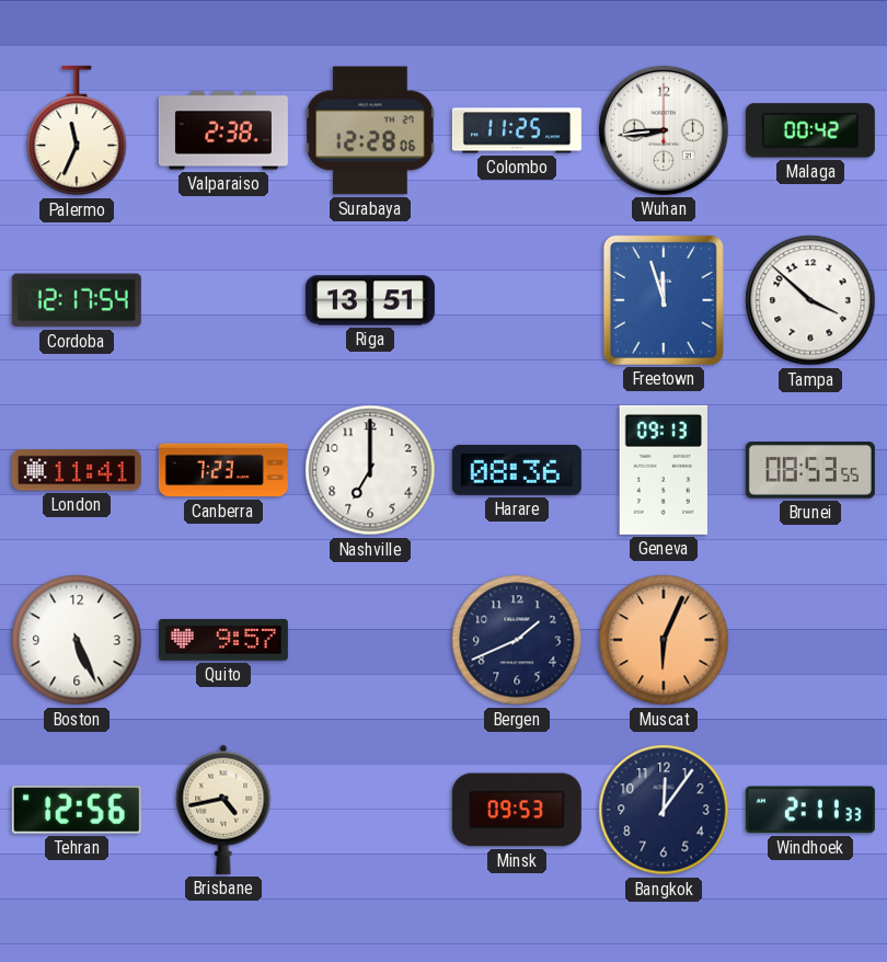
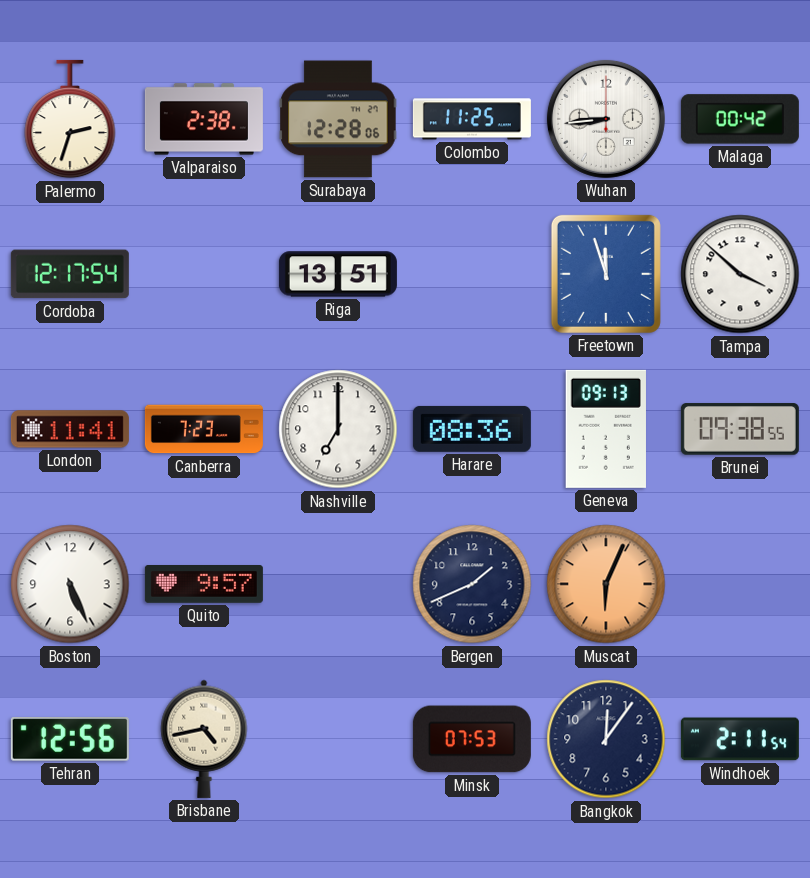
Palermo: 11:34 -> 2:33 (70, 119)
Brunei: 08:53 -> 09:38 (740, 429)
Minsk: 09:53 -> 07:53 (472, 739)
Windhoek: 2:11:33 -> 2:11:54 (740, 739)
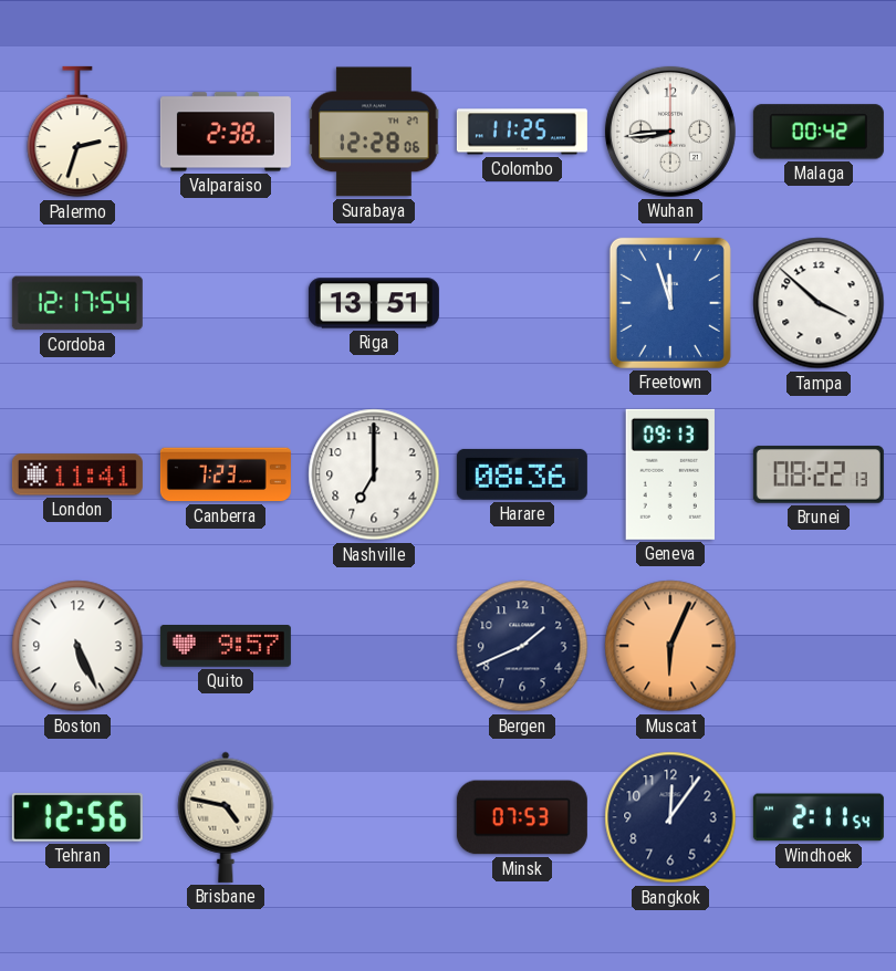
Brunei: 09:38 -> 08:22 (819, 474)
Brisbane: 4:43 -> 4:47 (226, 817)
